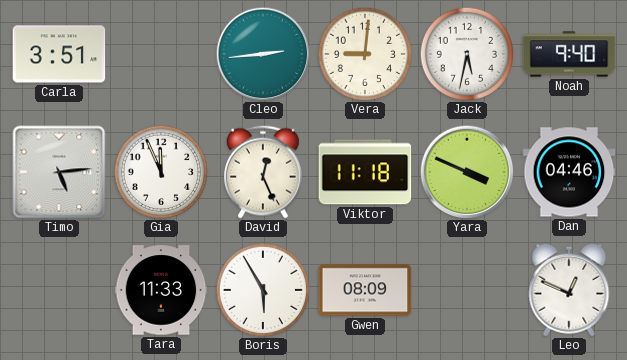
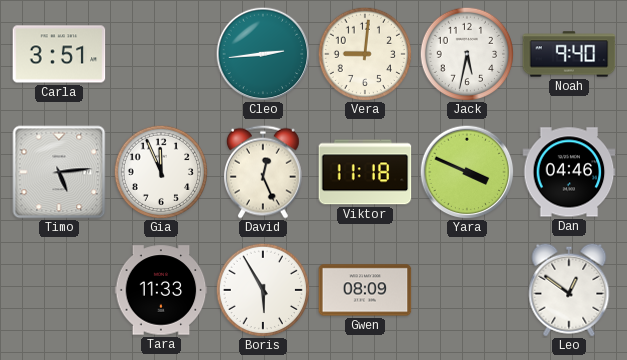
Leo: 12:49 -> 12:51 (569, 290)
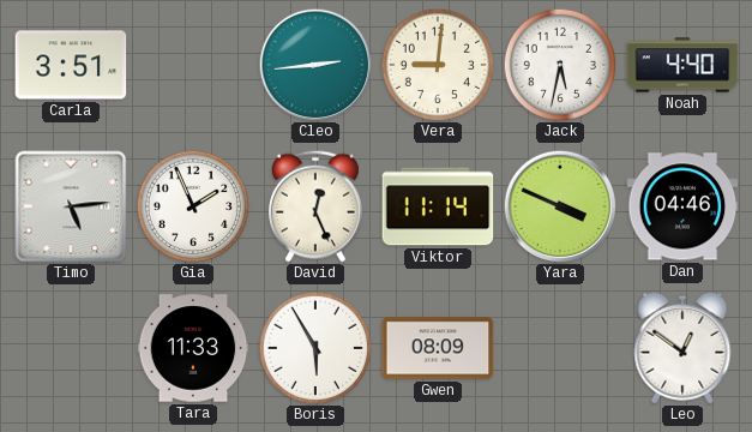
Noah: 9:40 -> 4:40 (682, 65)
Gia: 11:56 -> 1:56 (193, 206)
Viktor: 11:18 -> 11:14 (438, 206)
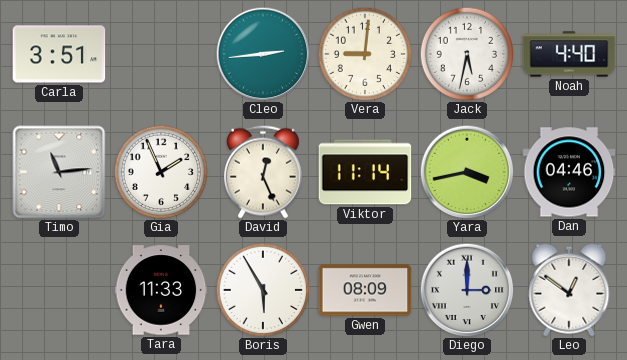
Timo: 5:14 -> 11:14 (59, 172)
Yara: 3:49 -> 3:43 (467, 172)
Diego: none -> 3:00 (467, 290)
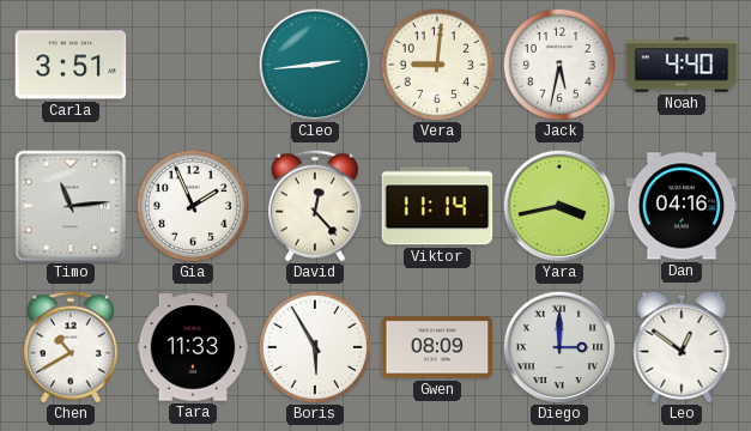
David: 12:26 -> 12:23 (315, 206)
Dan: 04:46 -> 04:16 (682, 206)
Chen: none -> 10:40 (71, 347)
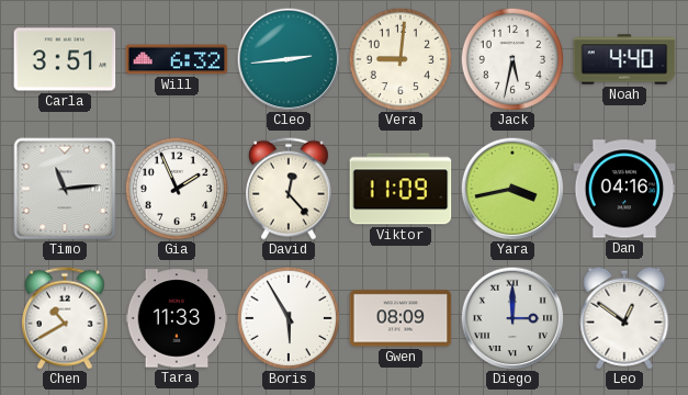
Will: none -> 6:32 (177, 59)
Viktor: 11:14 -> 11:09 (401, 189)
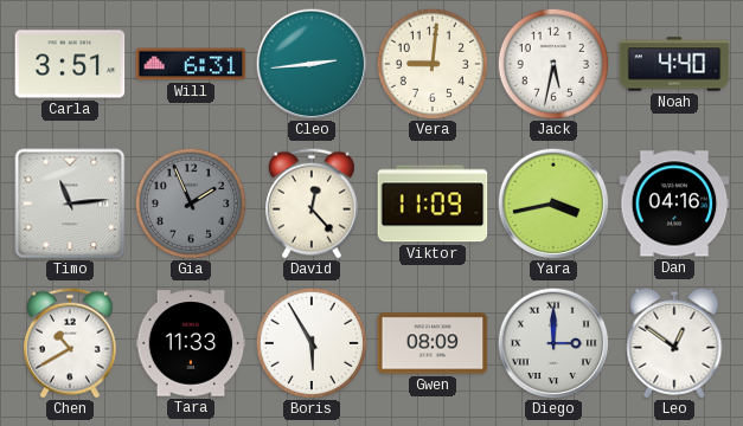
Will: 6:32 -> 6:31 (191, 64)
Gia dial: white -> grey (191, 204)
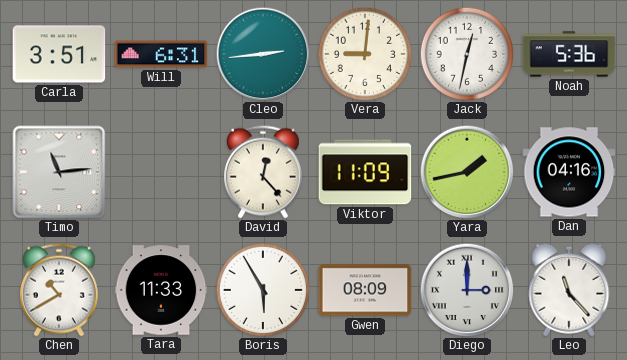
Jack: 5:32 -> 12:32 (467, 54)
Noah: 4:40 -> 5:36 (569, 54)
Gia: 1:56 -> none (191, 204)
Yara: 3:43 -> 1:43 (467, 172)
Leo: 12:51 -> 11:23 (569, 290)
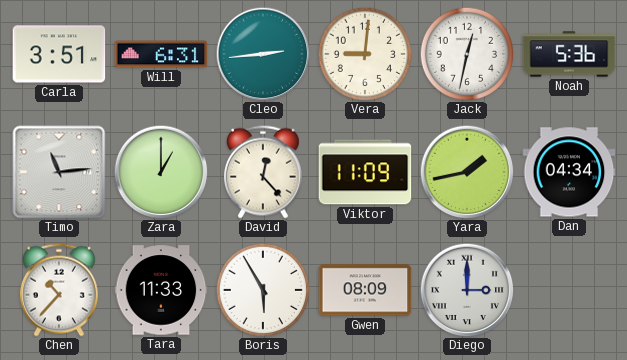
Zara: none -> 1:00 (161, 172)
Dan: 04:16 -> 04:34 (569, 172)
Chen: 10:40 -> 10:37 (59, 290)
Leo: 11:23 -> none (569, 290)
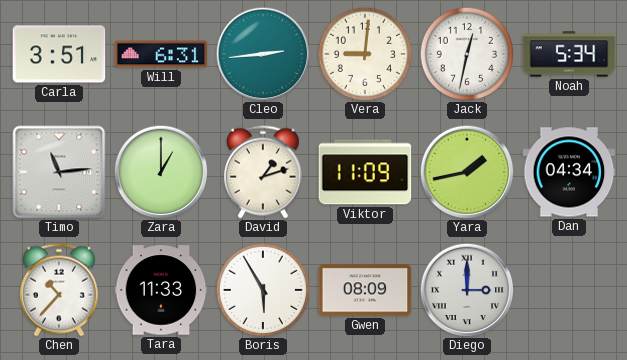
Noah: 5:36 -> 5:34 (569, 54)
David: 12:23 -> 1:12 (263, 172)
